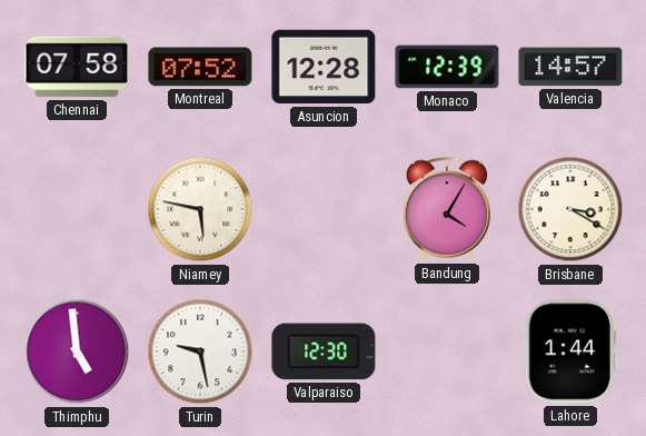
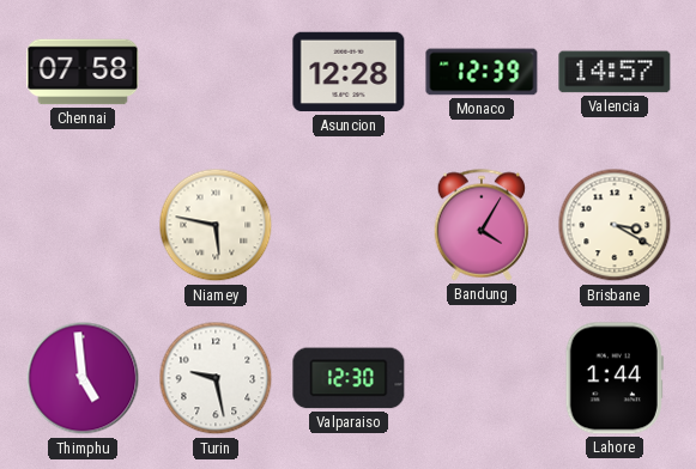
Montreal: 07:52 -> none (200, 67)
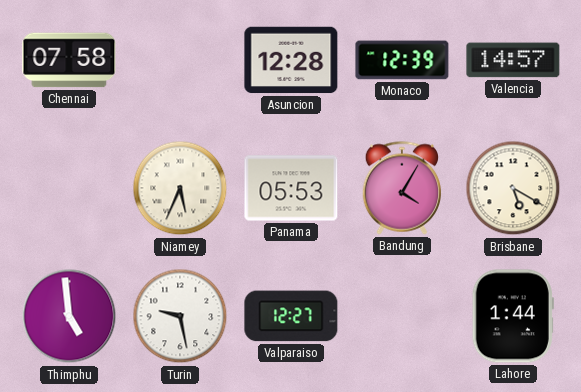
Niamey: 5:47 -> 5:34 (180, 188)
Panama: none -> 05:53 (291, 188)
Brisbane: 3:20 -> 5:20 (513, 188)
Valparaiso: 12:30 -> 12:27 (291, 316)
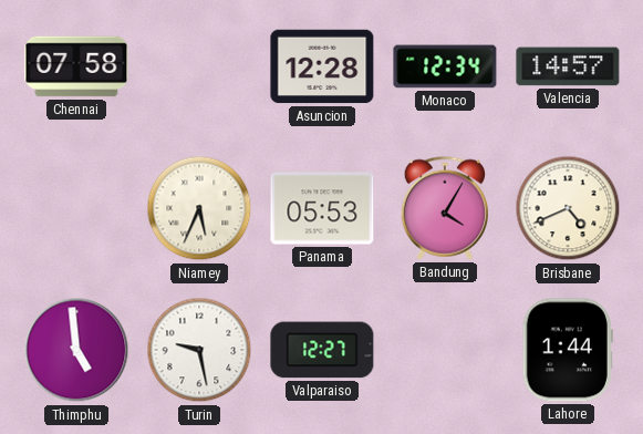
Monaco: 12:39 -> 12:34 (445, 66)
Brisbane: 5:20 -> 4:41 (568, 208)
